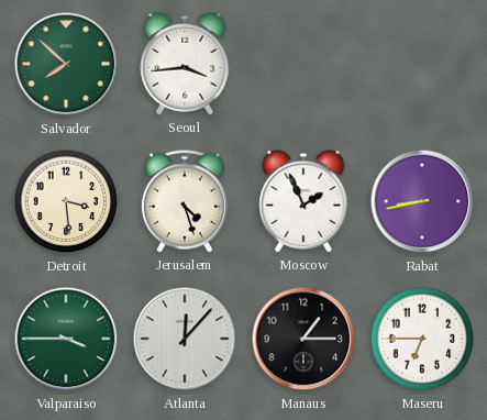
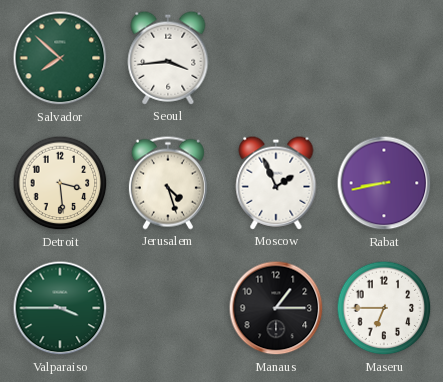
Atlanta: 12:07 -> none (185, 339)
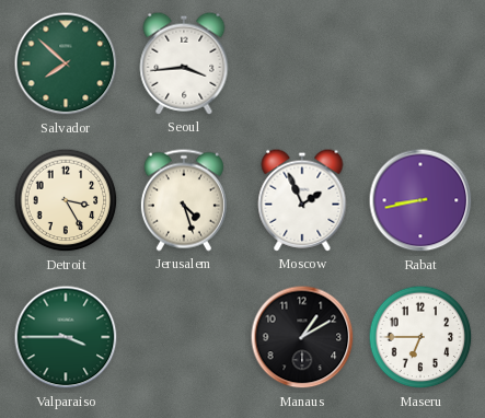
Detroit: 3:29 -> 3:25 (66, 200)
Manaus: 1:15 -> 1:10 (302, 337)
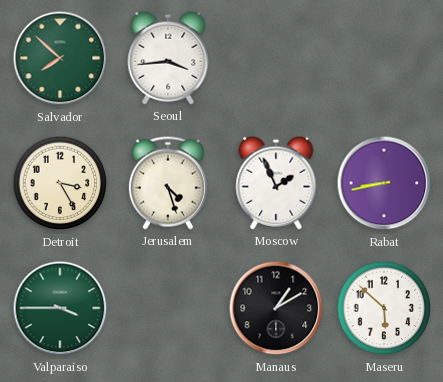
Maseru: 6:45 -> 5:52 (384, 308)
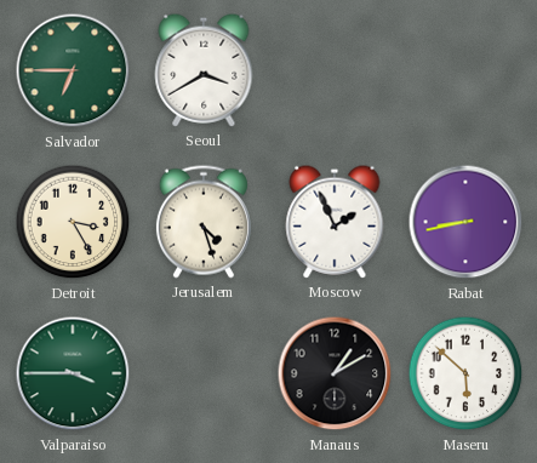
Salvador: 7:52 -> 6:45 (73, 70)
Seoul: 3:44 -> 3:40 (204, 70)
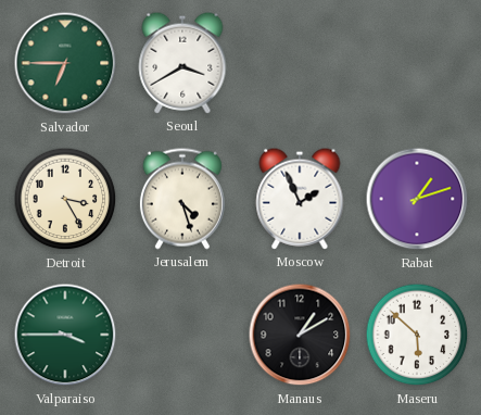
Rabat: 8:43 -> 1:12 (417, 199)
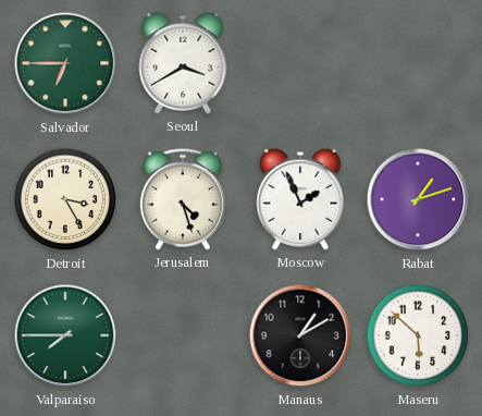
Valparaiso: 3:45 -> 7:45 (65, 335)
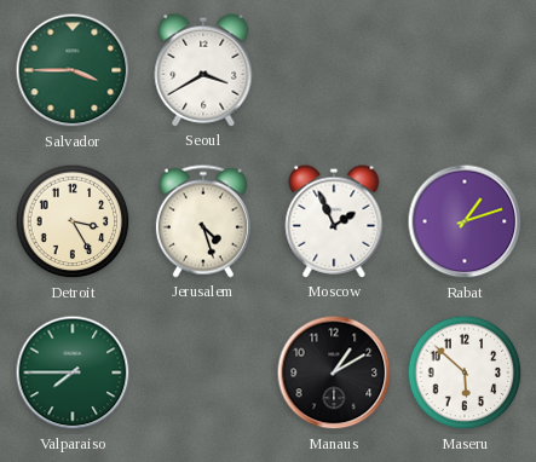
Salvador: 6:45 -> 3:45 (73, 70)
